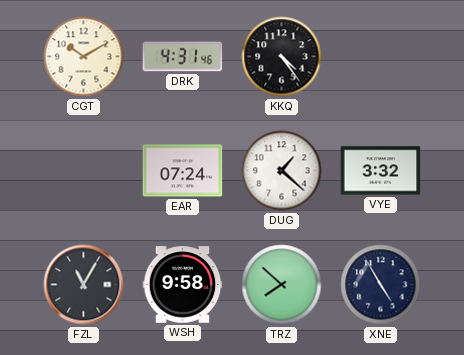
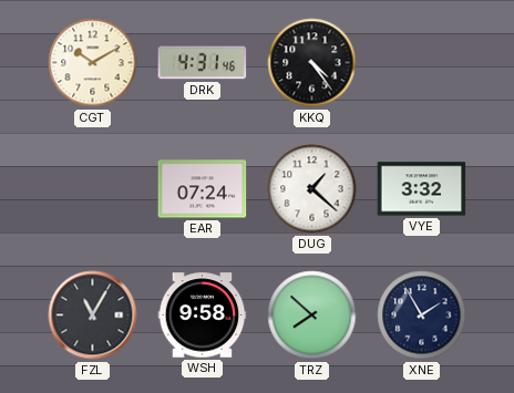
XNE: 4:55 -> 1:55 (422, 316)
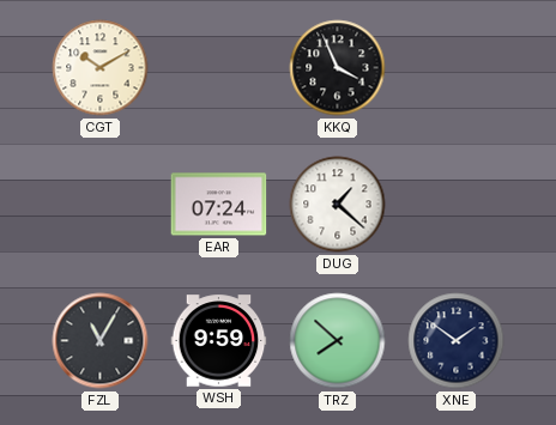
DRK: 4:31 -> none (203, 63)
KKQ: 4:24 -> 3:56 (338, 68)
VYE: 3:32 -> none (422, 189)
WSH: 9:58 -> 9:59 (219, 341)
XNE: 1:55 -> 1:51 (457, 341)
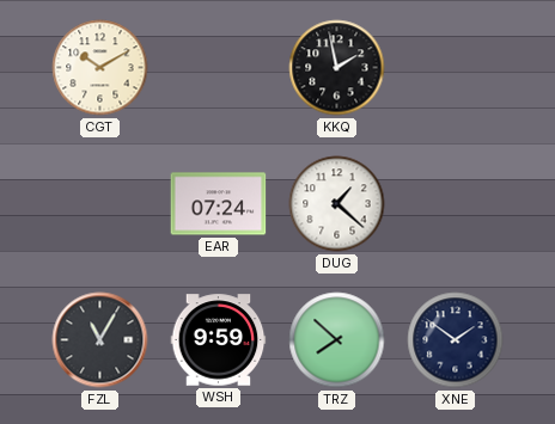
KKQ: 3:56 -> 1:58 (337, 68)
